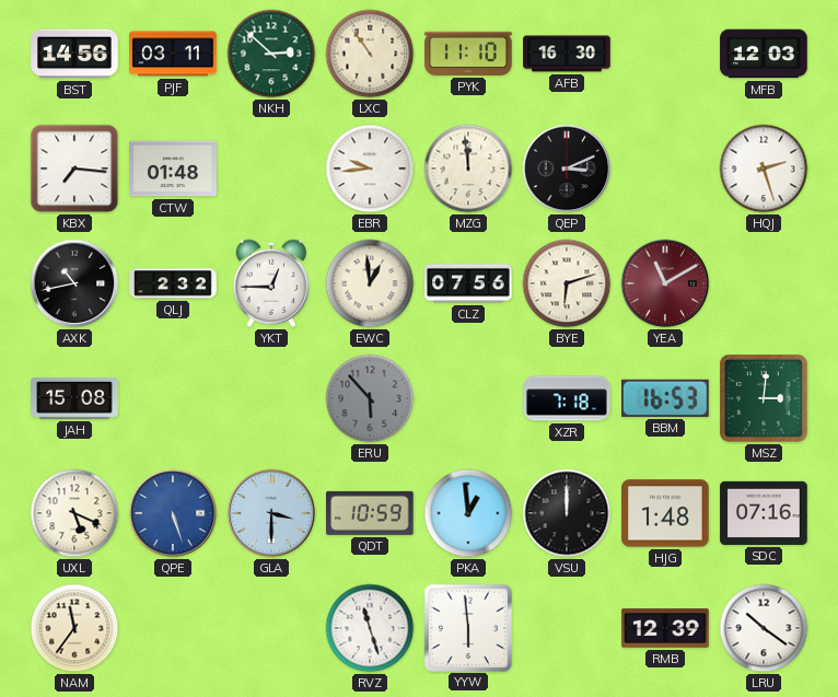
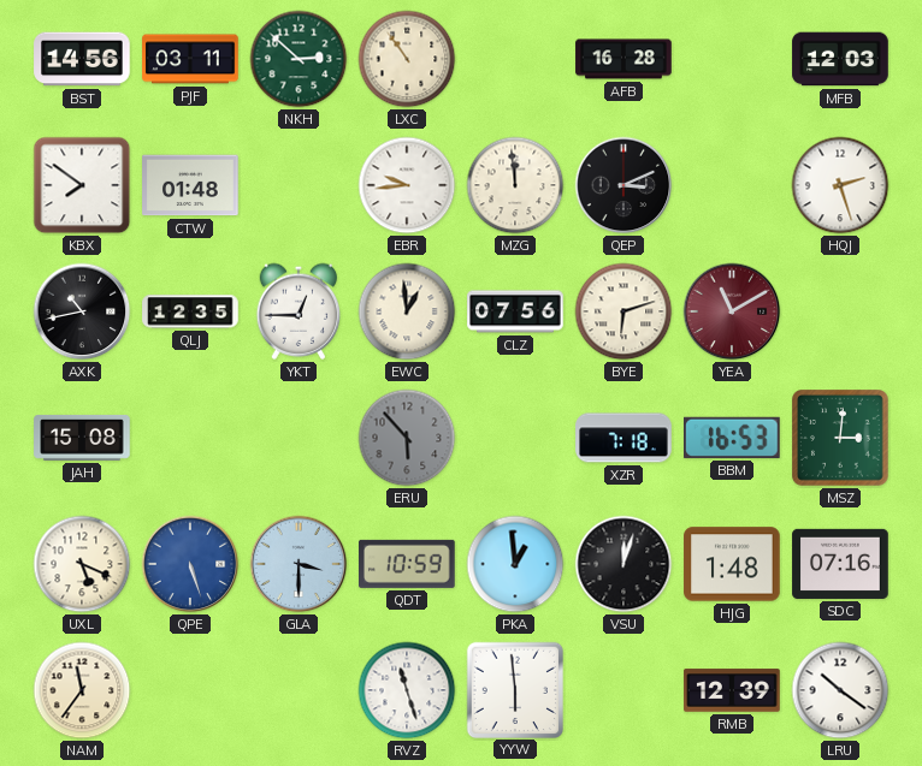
PYK: 11:10 -> none (468, 54)
AFB: 16:30 -> 16:28 (623, 59)
KBX: 7:16 -> 7:51 (82, 185)
QLJ: 2:32 -> 12:35 (190, 311)
VSU: 12:00 -> 12:03 (623, 564)
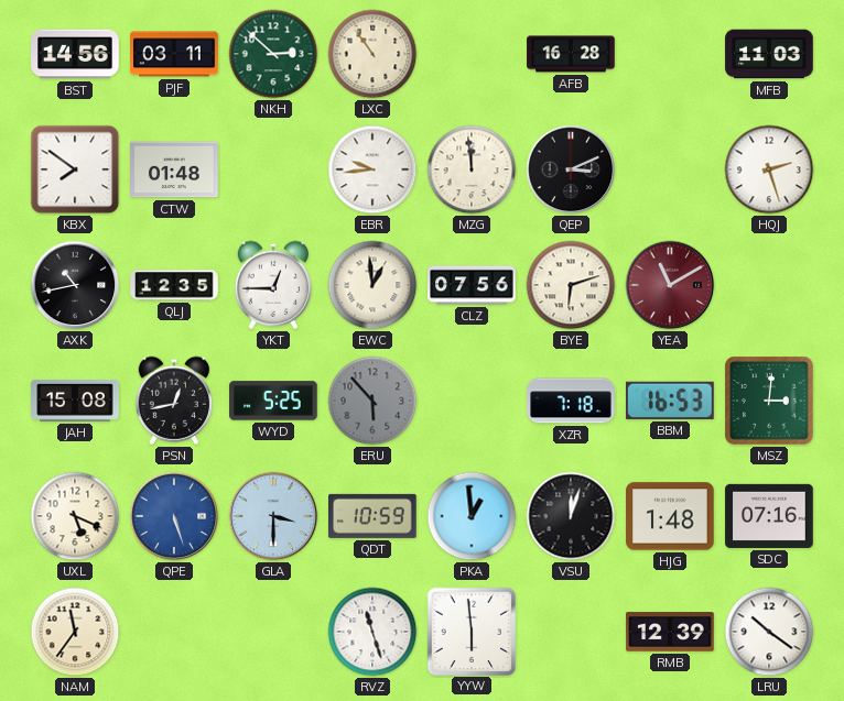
MFB: 12:03 -> 11:03 (769, 54)
PSN: none -> 12:43 (174, 401)
WYD: none -> 5:25 (273, 401)
